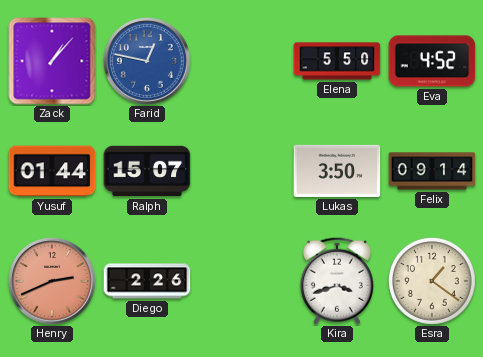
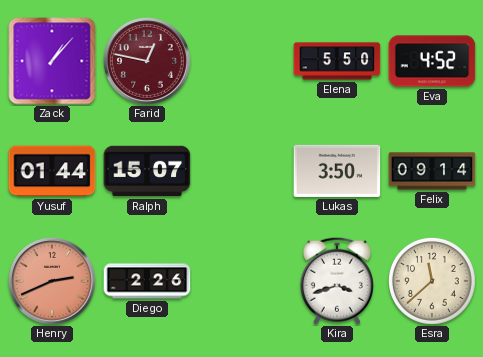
Farid dial: blue -> burgundy (148, 62)
Esra: 1:21 -> 11:38 (432, 281)
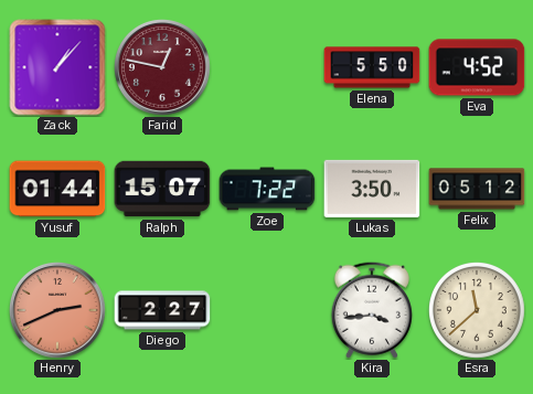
Zoe: none -> 7:22 (267, 189)
Felix: 09:14 -> 05:12 (477, 189)
Diego: 2:26 -> 2:27 (162, 310)
Kira: 3:42 -> 3:44 (372, 310)
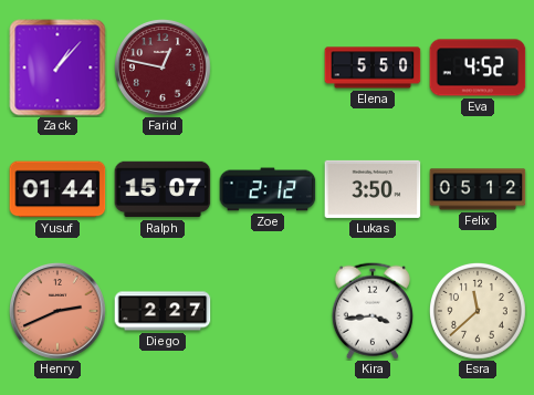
Zoe: 7:22 -> 2:12 (268, 189)
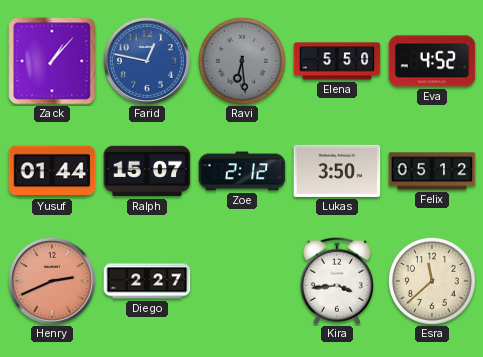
Farid dial: burgundy -> blue (148, 62)
Ravi: none -> 6:29 (242, 61)
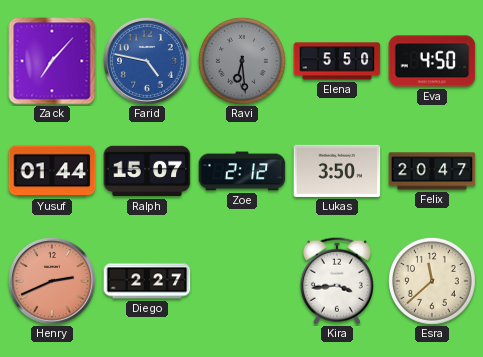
Zack: 1:07 -> 7:07 (52, 61)
Farid: 12:47 -> 4:47 (148, 62)
Eva: 4:52 -> 4:50 (432, 61)
Felix: 05:12 -> 20:47 (432, 171)
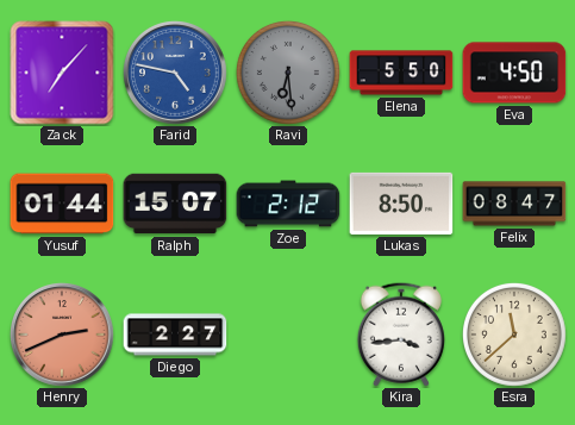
Lukas: 3:50 -> 8:50 (401, 204)
Felix: 20:47 -> 08:47 (514, 204)
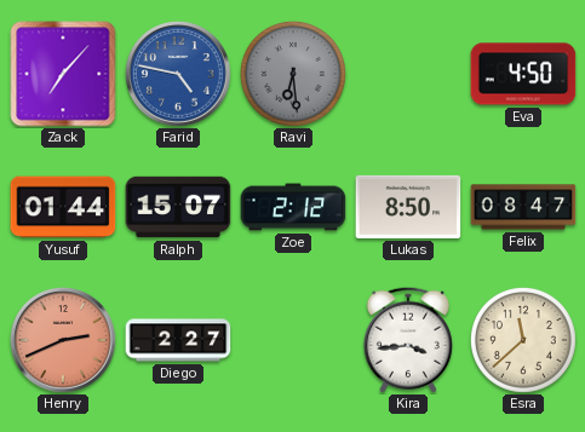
Elena: 5:50 -> none (401, 73)
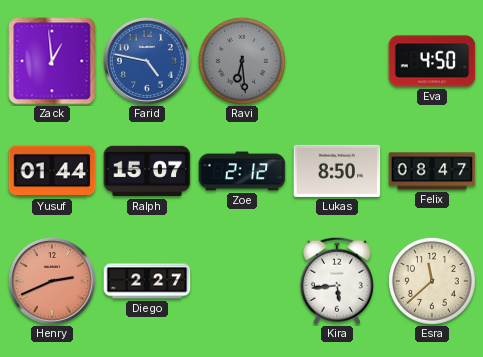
Zack: 7:07 -> 12:59 (52, 61)
Kira: 3:44 -> 5:44 (337, 281)
